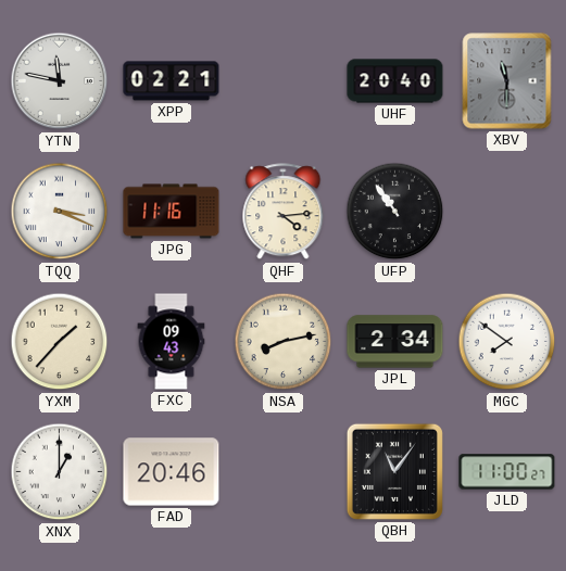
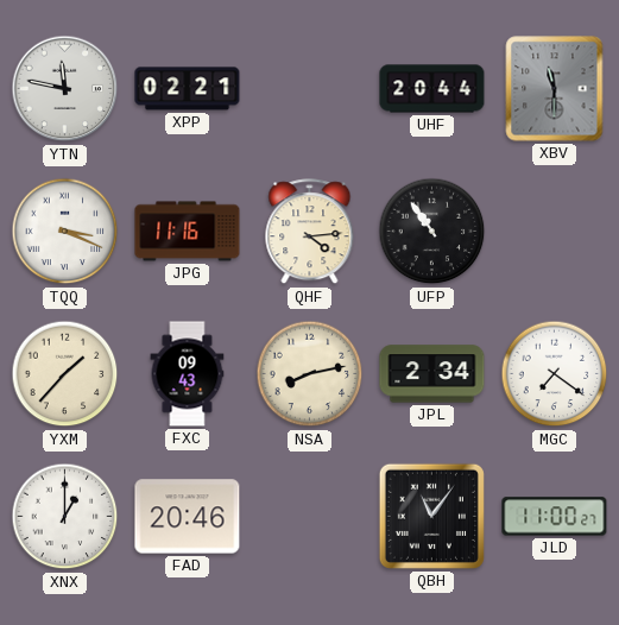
UHF: 20:40 -> 20:44 (432, 89)
MGC: 7:51 -> 7:21 (555, 374)
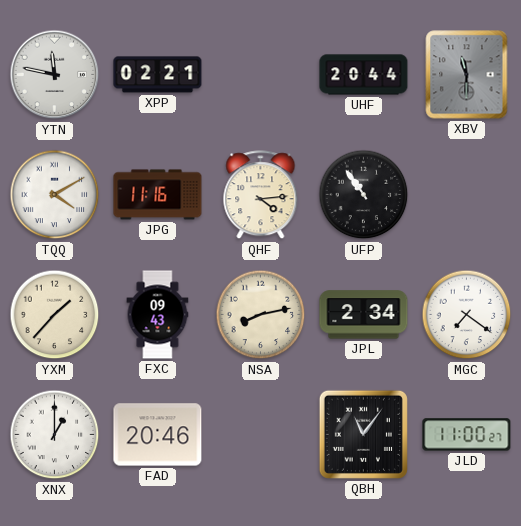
TQQ: 3:19 -> 4:10 (55, 195)
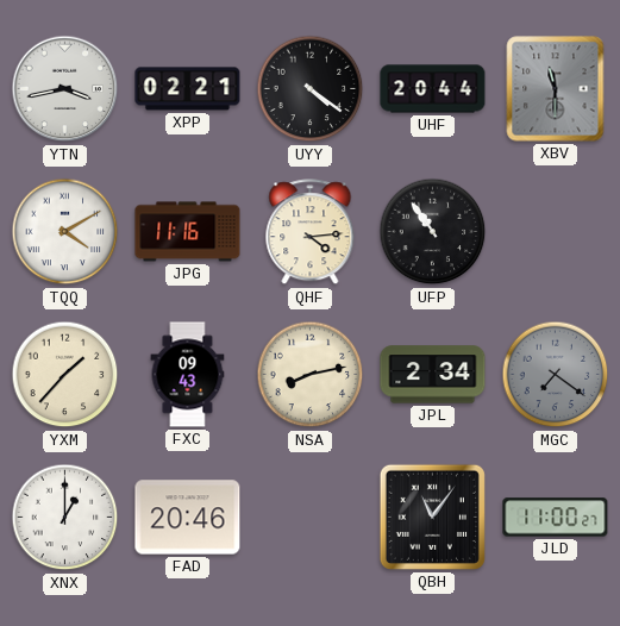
YTN: 11:47 -> 3:43 (65, 89)
UYY: none -> 4:21 (311, 89)
MGC dial: white -> grey (556, 375)
